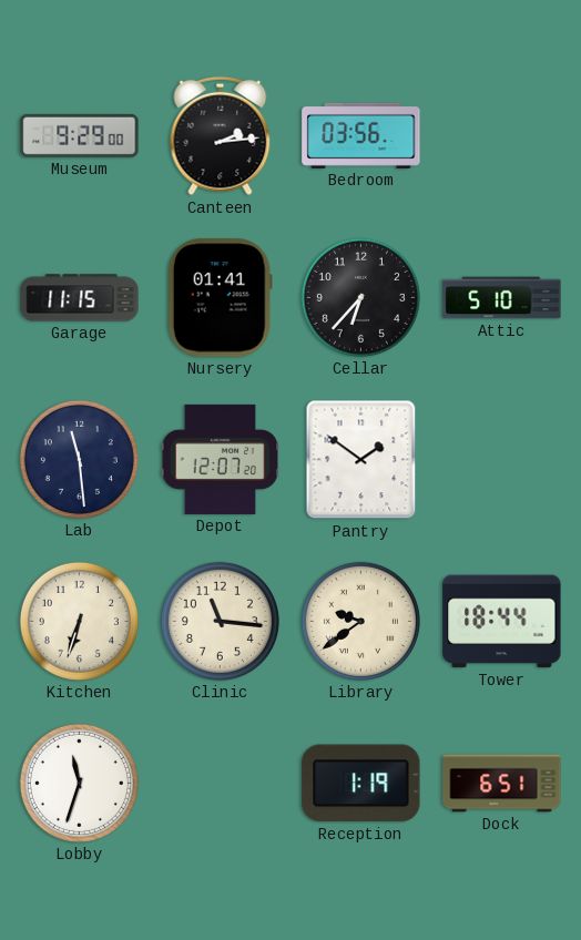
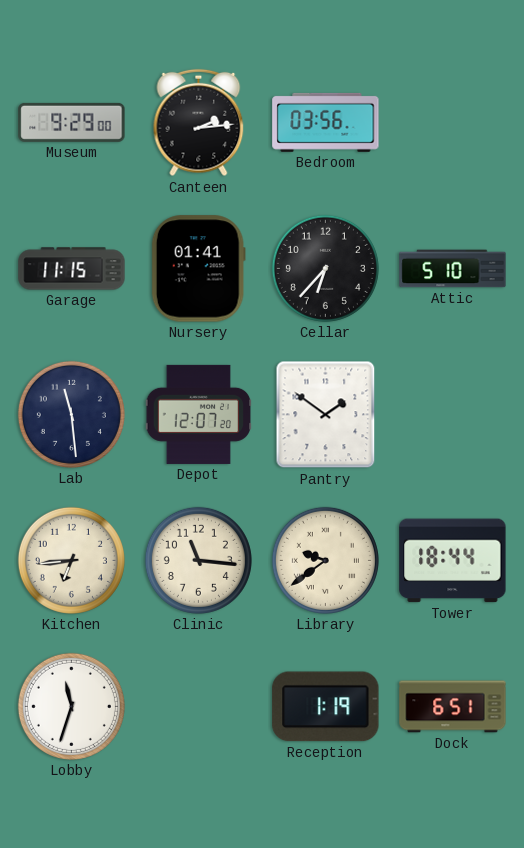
Kitchen: 6:33 -> 6:44 (71, 560)
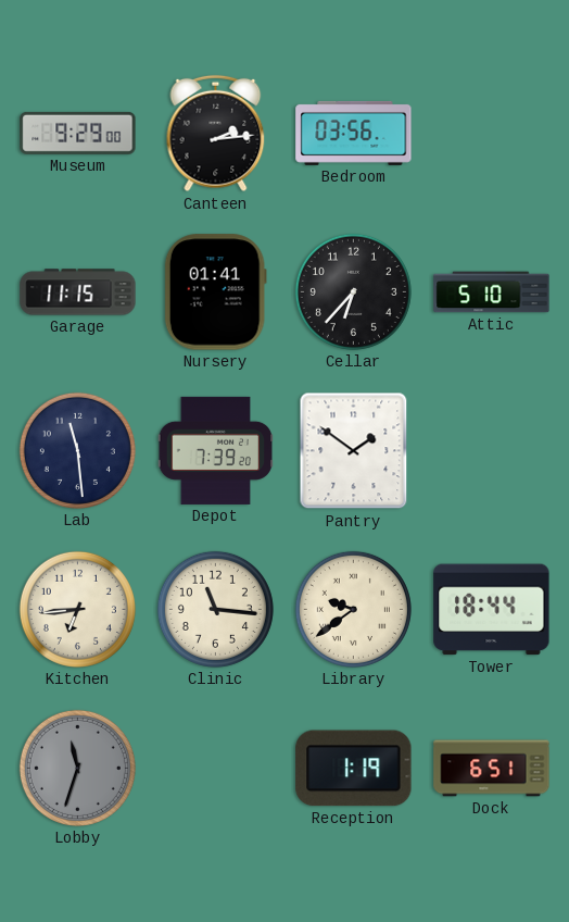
Depot: 12:07 -> 7:39 (216, 450)
Lobby dial: white -> grey (77, 768)
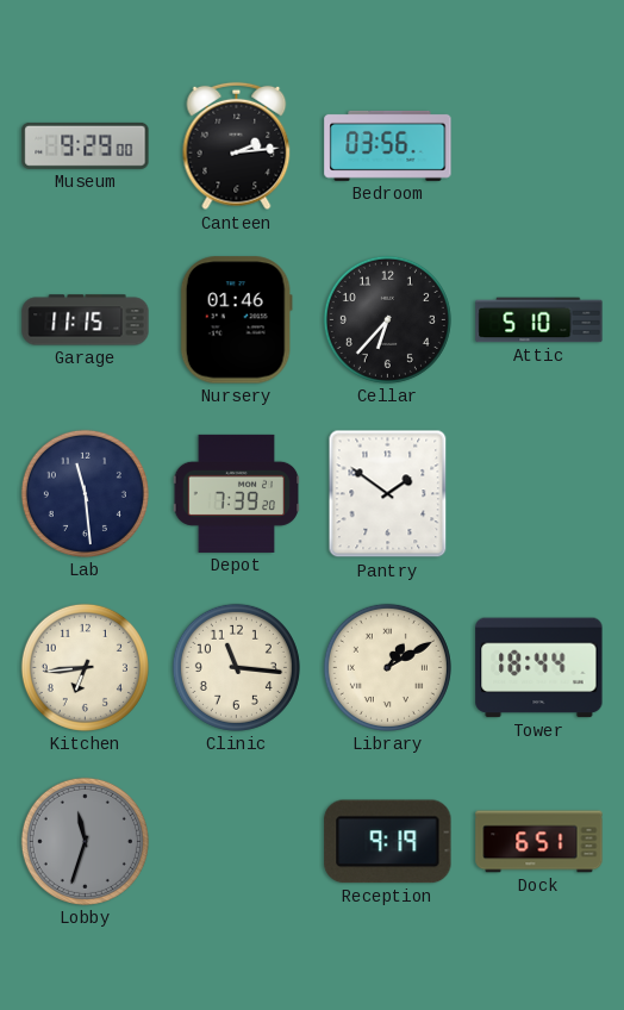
Nursery: 01:41 -> 01:46 (236, 320)
Library: 9:39 -> 1:10 (387, 667)
Reception: 1:19 -> 9:19 (388, 842)
